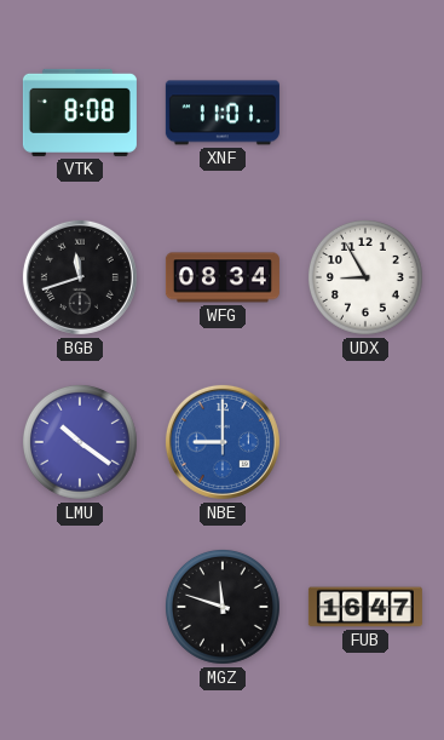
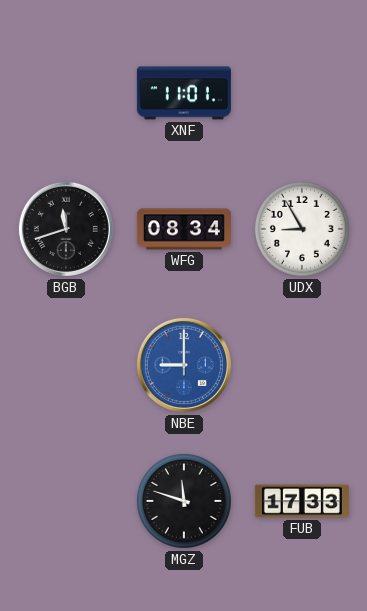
VTK: 8:08 -> none (80, 113)
LMU: 10:21 -> none (80, 442)
FUB: 16:47 -> 17:33 (302, 501)
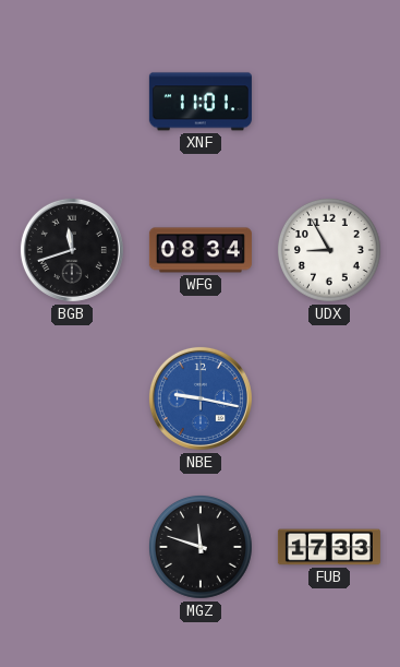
NBE: 9:00 -> 9:17 (201, 398)
